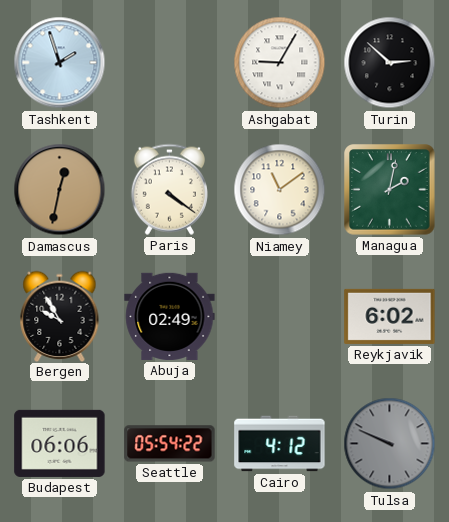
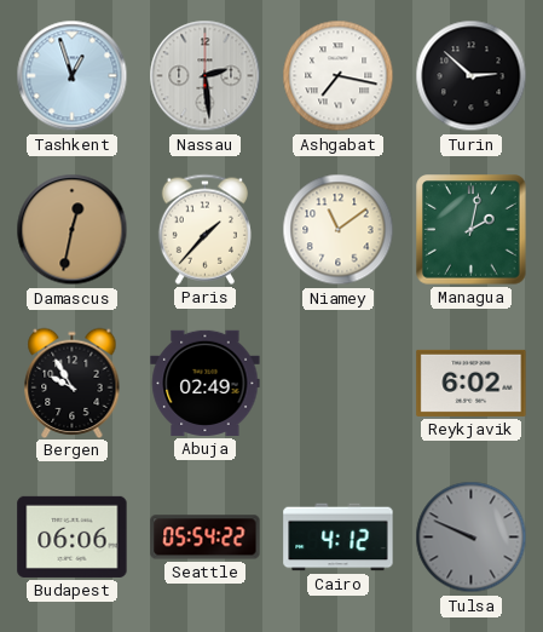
Tashkent: 1:57 -> 12:57 (73, 76)
Nassau: none -> 2:29 (206, 76)
Ashgabat: 9:05 -> 7:17 (339, 76)
Paris: 4:21 -> 1:37 (204, 229)
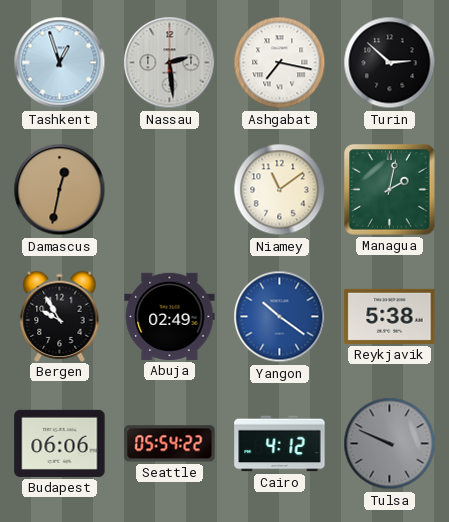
Paris: 1:37 -> none (204, 229)
Yangon: none -> 10:21 (280, 317)
Reykjavik: 6:02 -> 5:38 (390, 316)
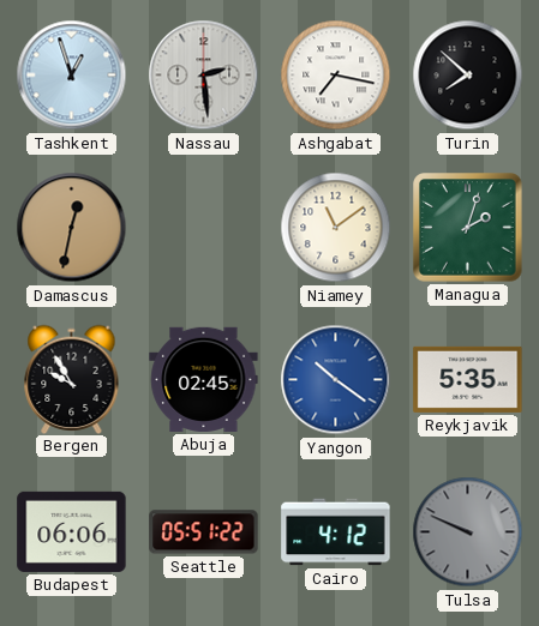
Turin: 2:52 -> 7:52 (468, 76)
Managua: 2:02 -> 2:03 (468, 228)
Abuja: 02:49 -> 02:45 (204, 379)
Reykjavik: 5:38 -> 5:35 (468, 379)
Seattle: 05:54 -> 05:51 (204, 532)
